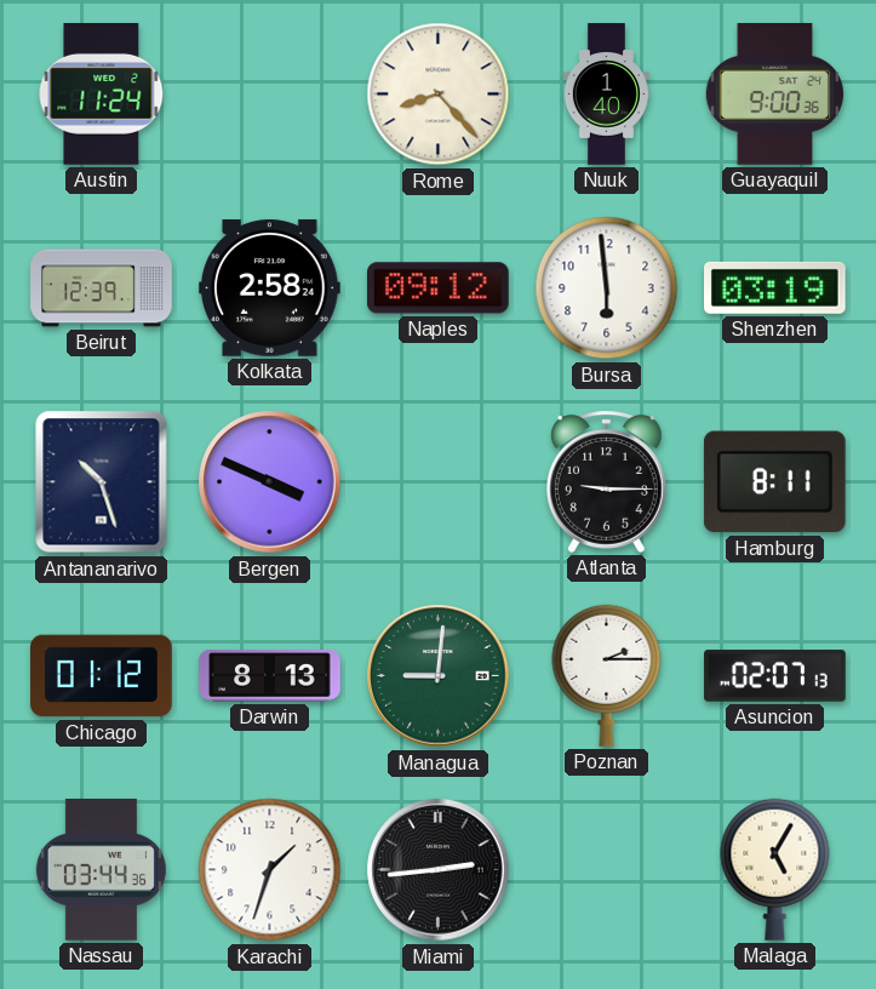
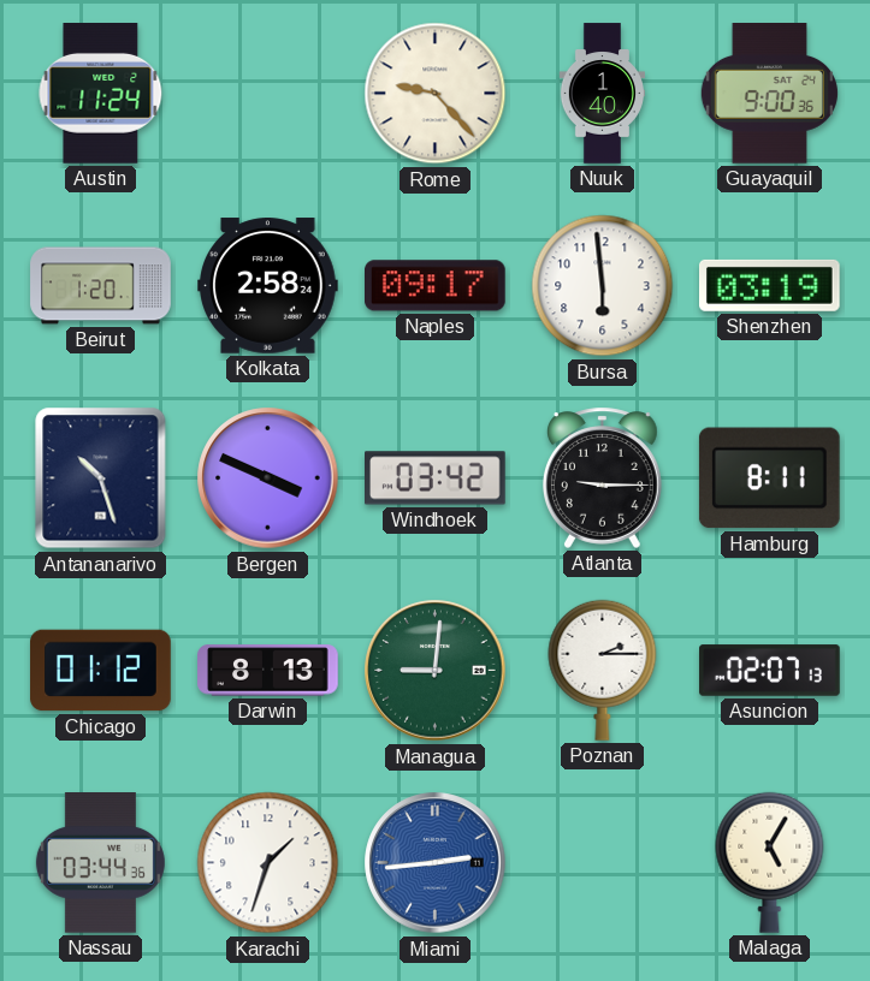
Rome: 8:23 -> 9:23 (436, 94)
Beirut: 12:39 -> 1:20 (101, 286)
Naples: 09:12 -> 09:17 (436, 286)
Windhoek: none -> 03:42 (436, 478)
Miami dial: black -> blue (436, 863)
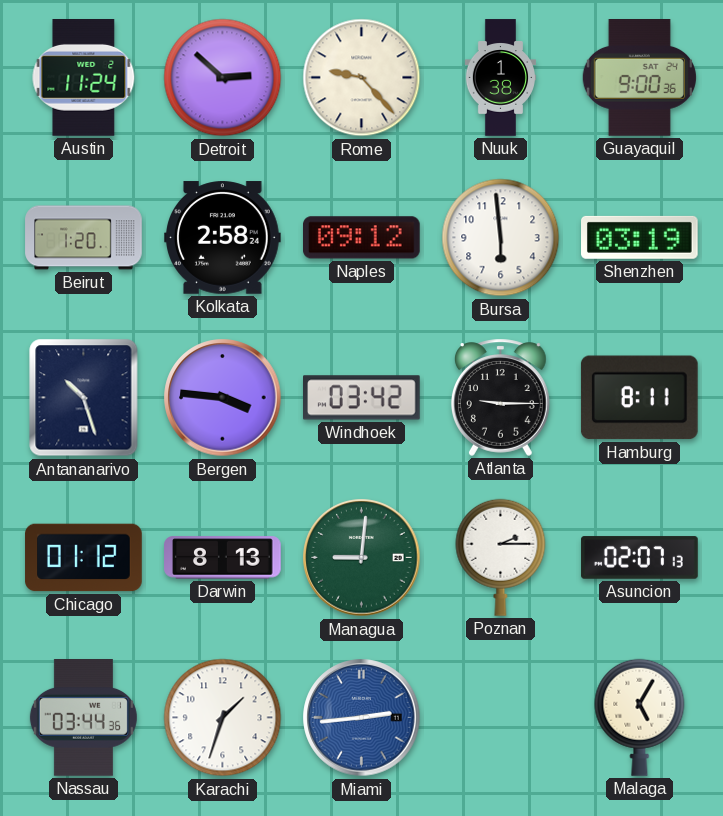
Detroit: none -> 2:52 (223, 78)
Nuuk: 1:40 -> 1:38 (500, 78)
Naples: 09:17 -> 09:12 (362, 238)
Bergen: 3:49 -> 3:46 (223, 398)
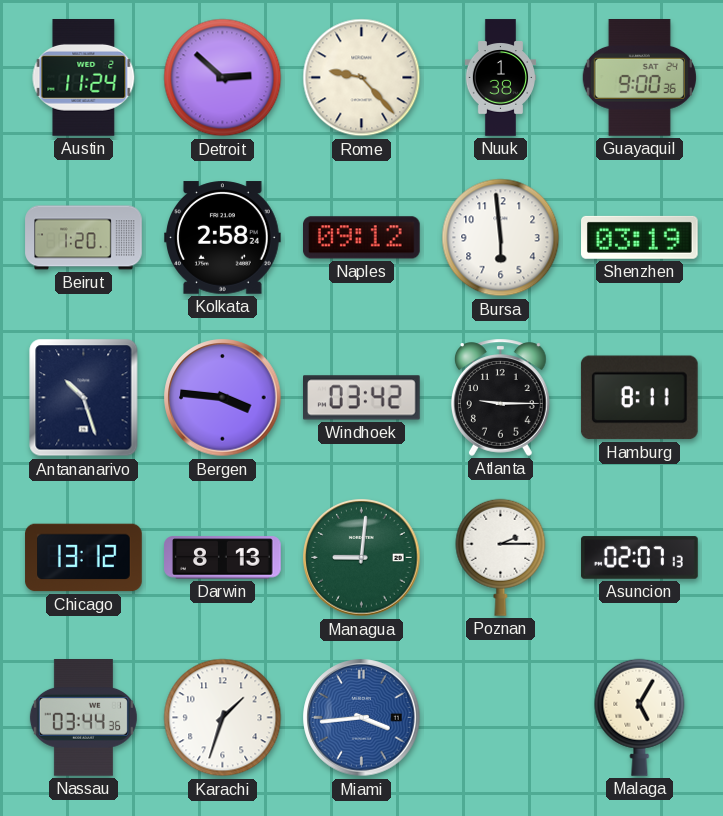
Chicago: 01:12 -> 13:12 (84, 558)
Miami: 2:44 -> 3:44 (362, 718)
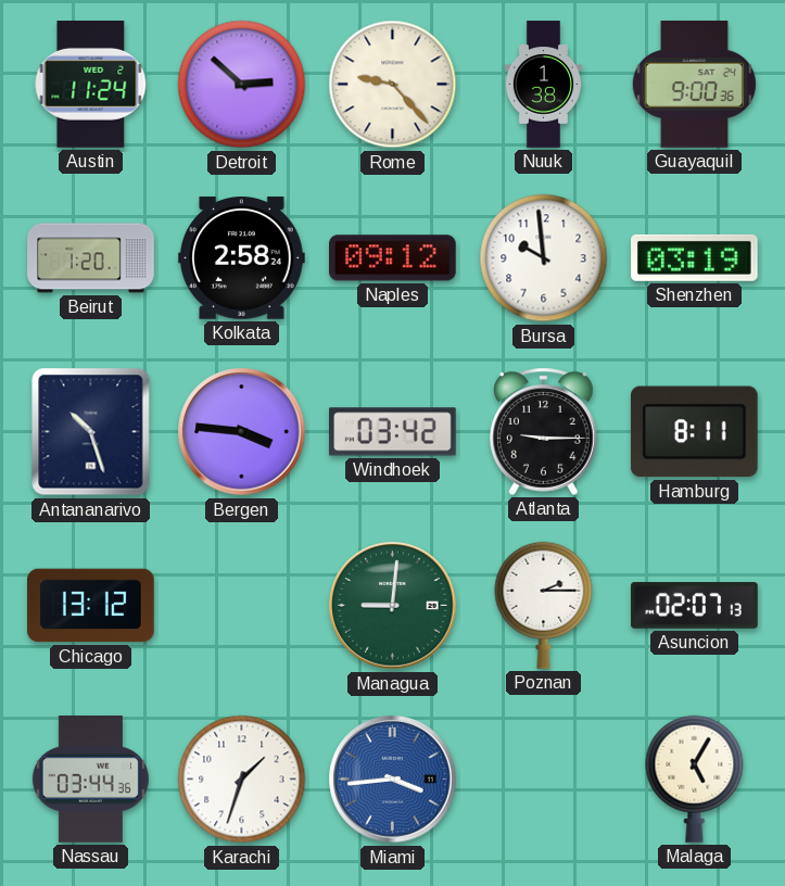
Bursa: 5:59 -> 9:59 (544, 258)
Darwin: 8:13 -> none (223, 558)
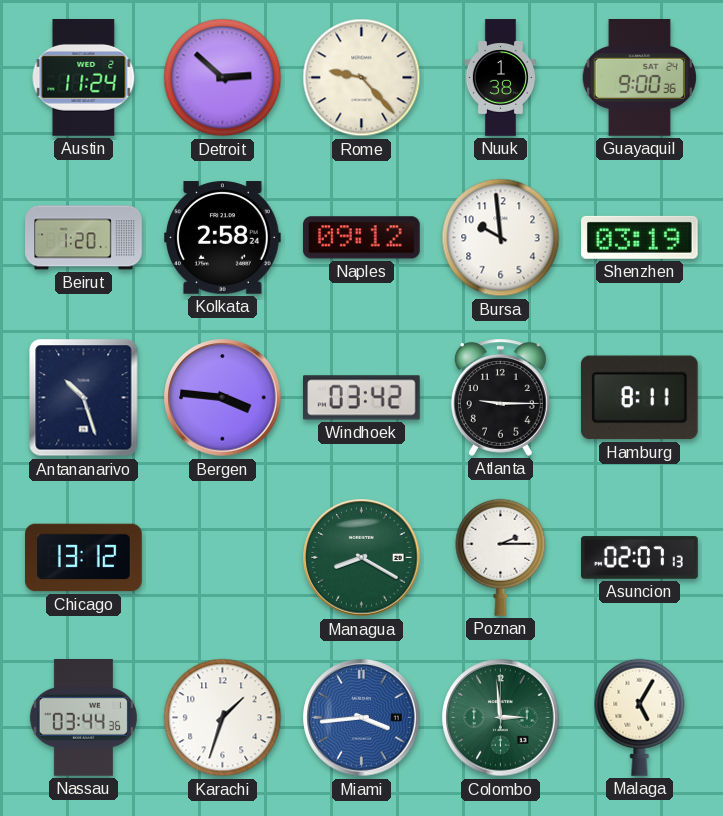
Managua: 9:01 -> 8:20 (362, 558)
Colombo: none -> 2:59 (501, 718)
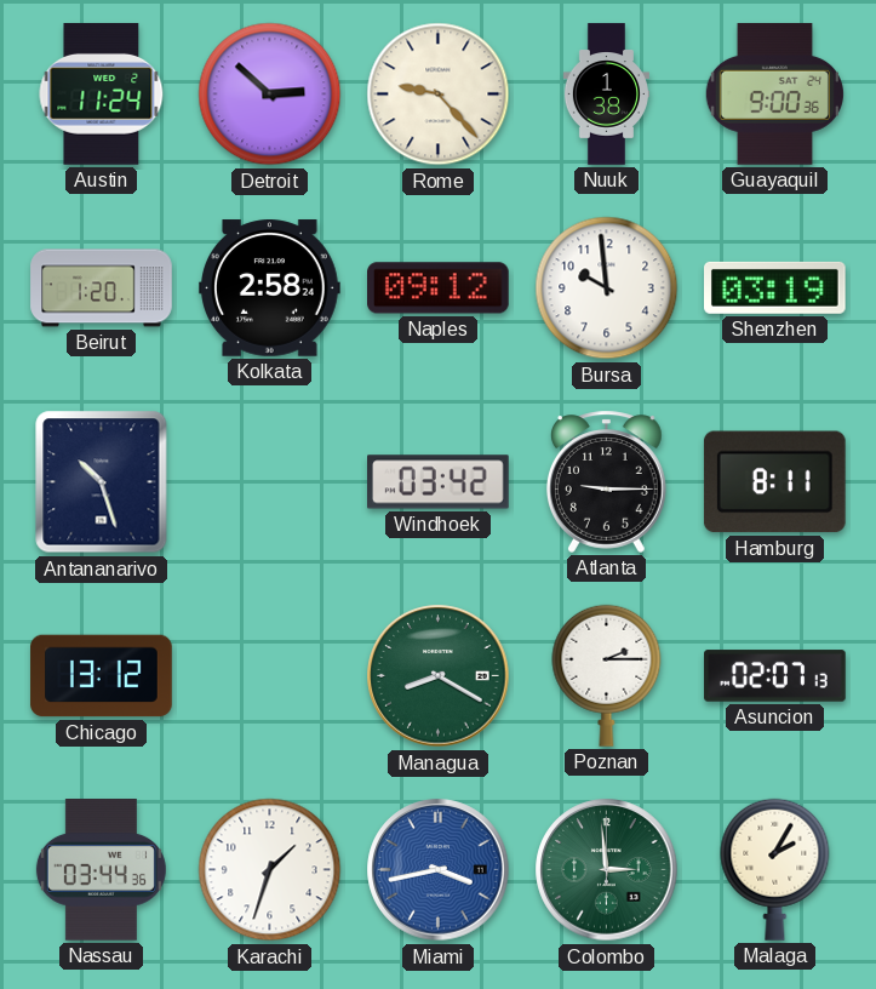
Bergen: 3:46 -> none (223, 398)
Miami: 3:44 -> 3:43 (439, 870)
Malaga: 5:05 -> 2:05 (775, 869)
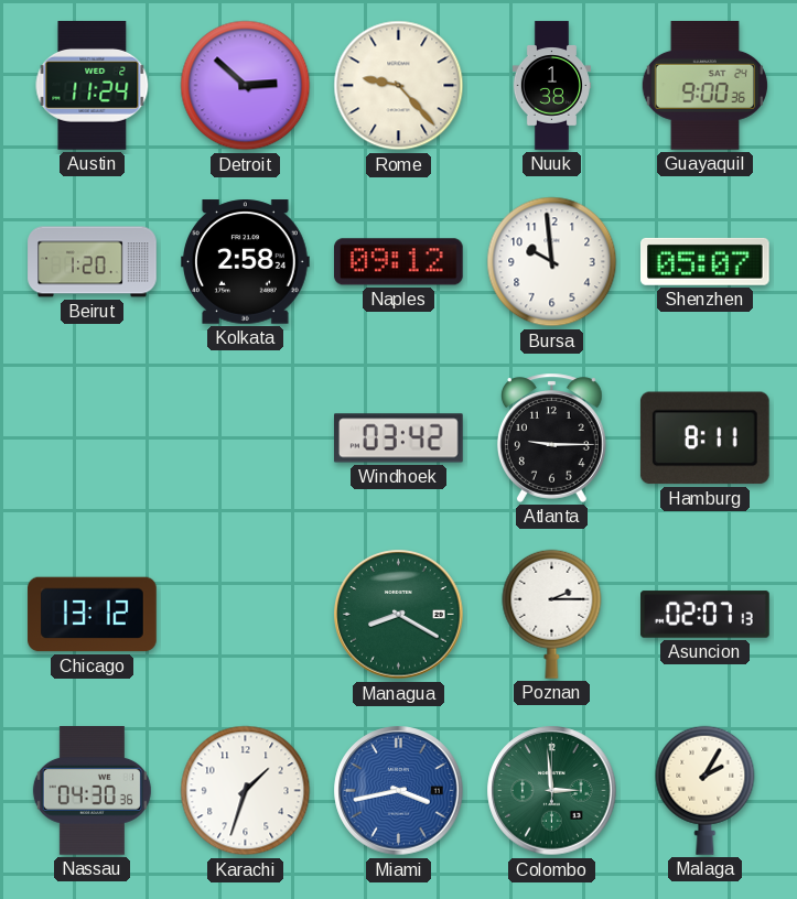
Shenzhen: 03:19 -> 05:07 (706, 261)
Antananarivo: 10:27 -> none (102, 482)
Nassau: 03:44 -> 04:30 (91, 791)
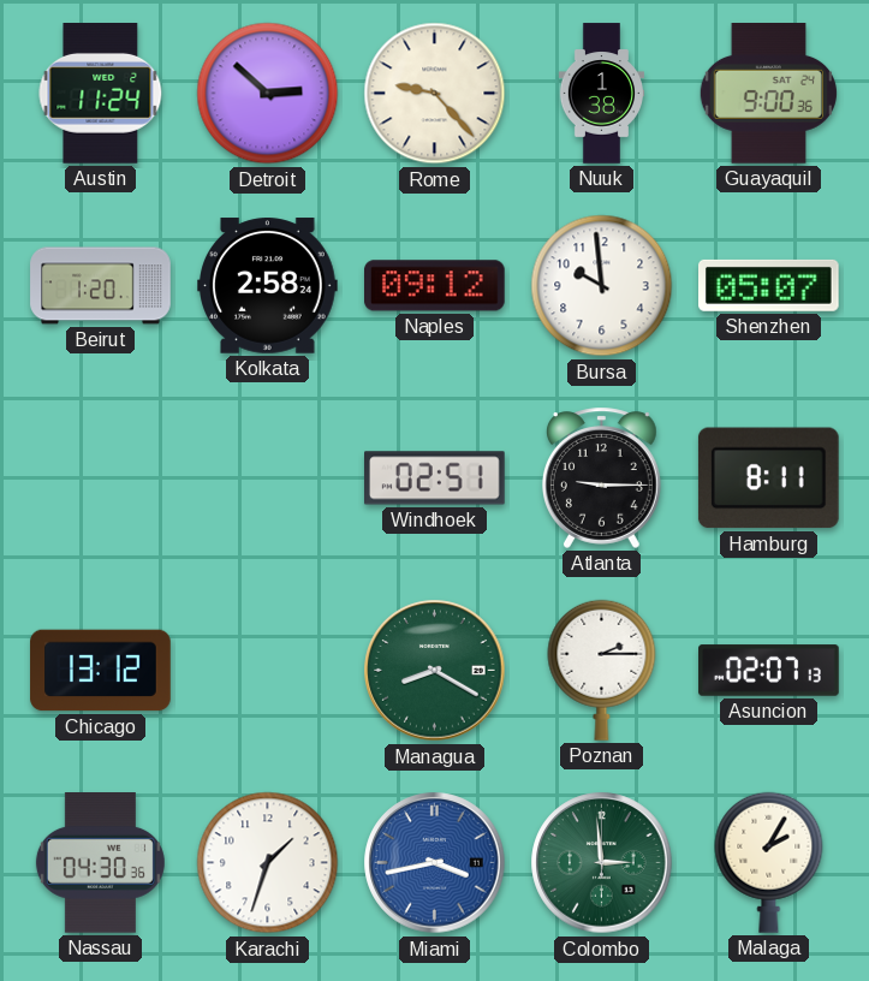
Windhoek: 03:42 -> 02:51 (435, 478)
